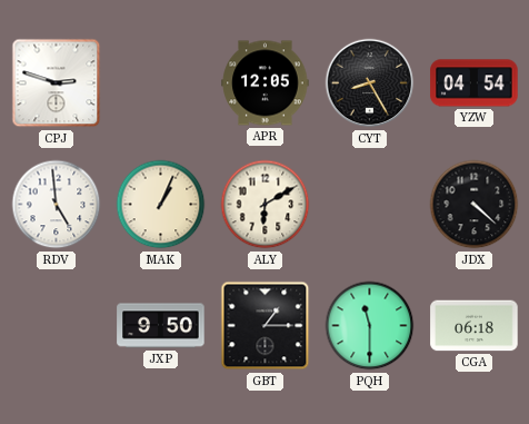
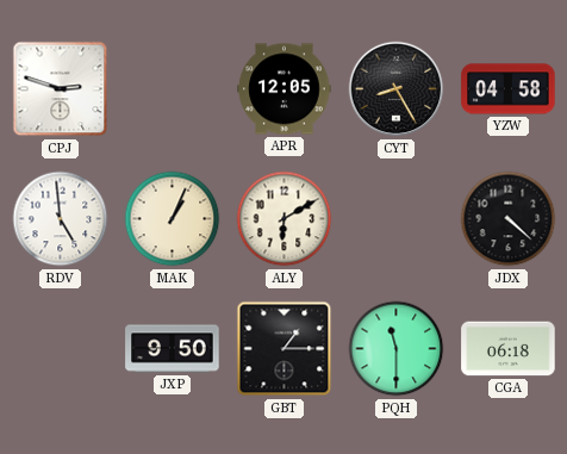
YZW: 04:54 -> 04:58 (509, 89)
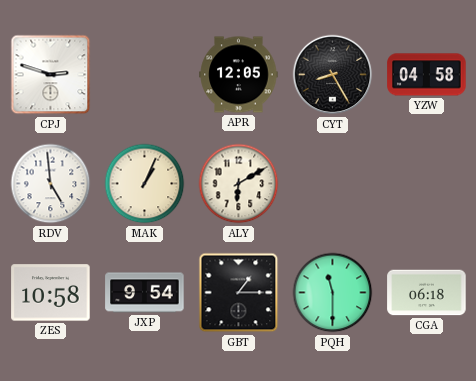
JDX: 4:22 -> none (509, 219)
ZES: none -> 10:58 (51, 293)
JXP: 9:50 -> 9:54 (145, 293)
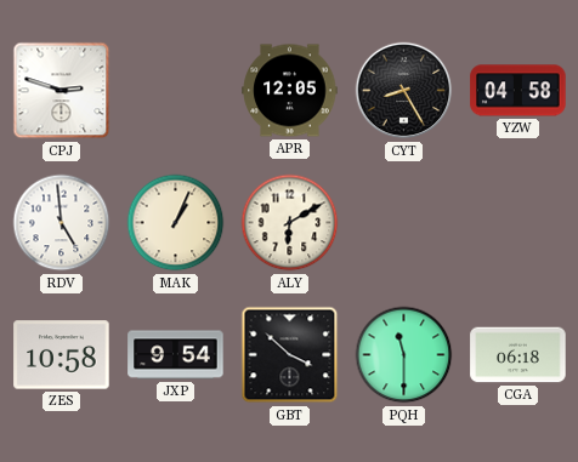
GBT: 1:15 -> 3:52 (290, 355)
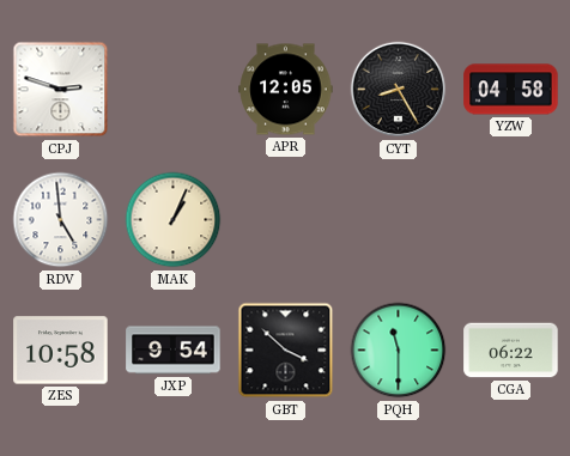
ALY: 6:10 -> none (290, 223)
CGA: 06:18 -> 06:22 (511, 351)
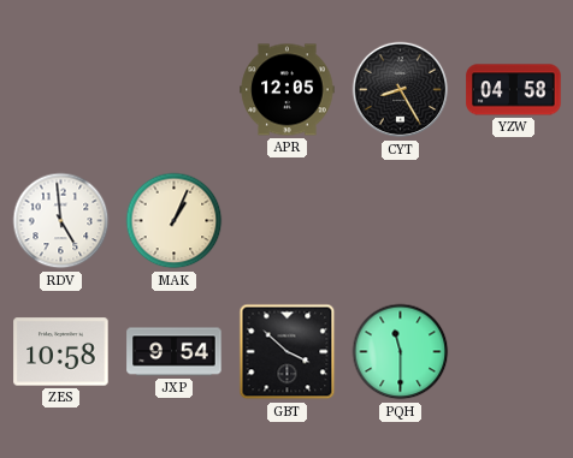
CPJ: 2:48 -> none (61, 90)
CGA: 06:22 -> none (511, 351)
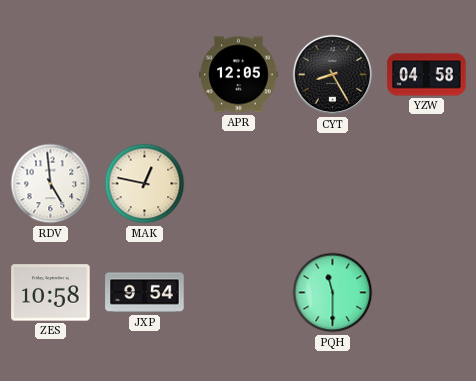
MAK: 1:04 -> 12:47 (145, 184)
GBT: 3:52 -> none (288, 352)
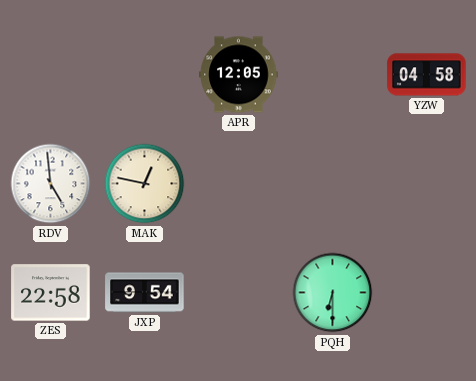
CYT: 8:25 -> none (333, 75)
ZES: 10:58 -> 22:58 (51, 293)
PQH: 11:30 -> 6:30 (333, 293)
